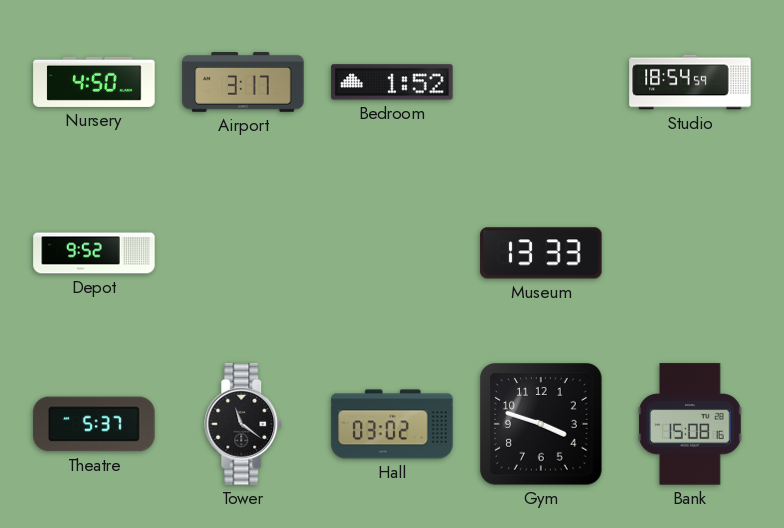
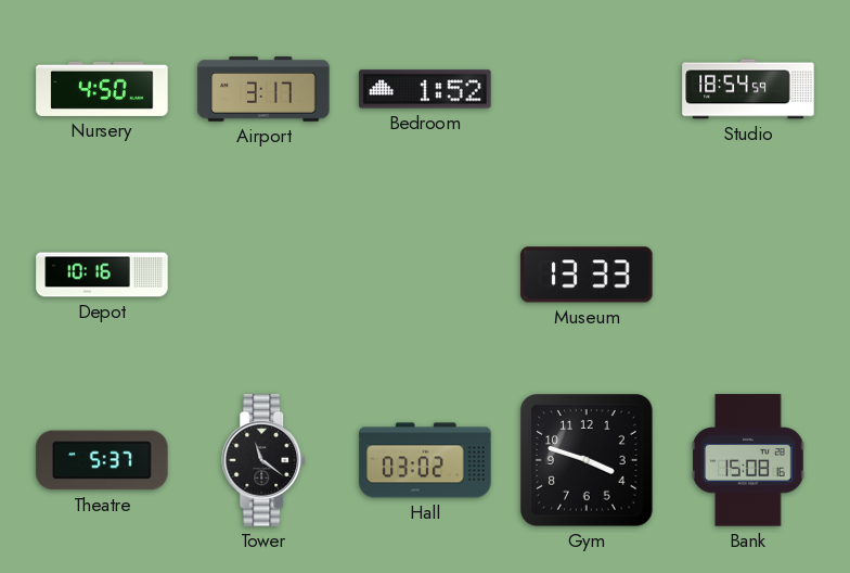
Depot: 9:52 -> 10:16 (102, 275)
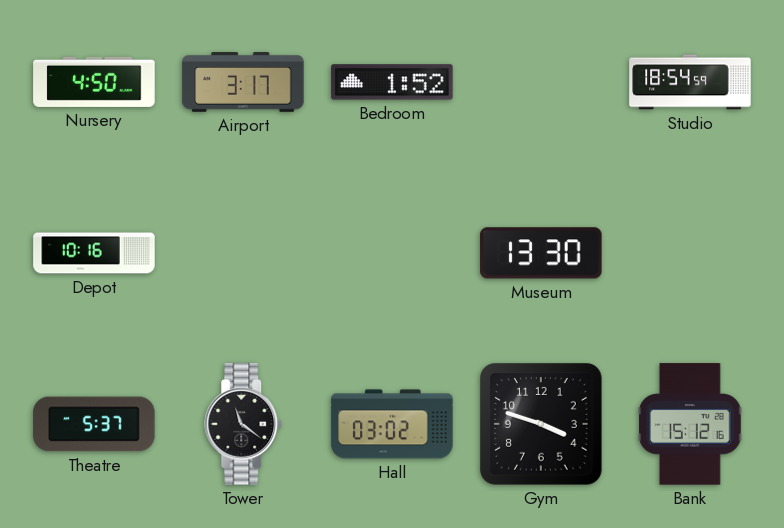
Museum: 13:33 -> 13:30 (541, 253)
Bank: 15:08 -> 15:12 (690, 424)
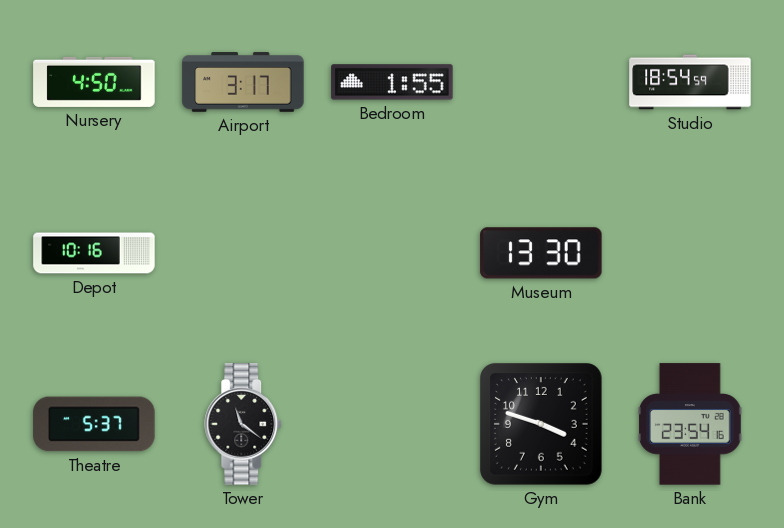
Bedroom: 1:52 -> 1:55 (392, 82)
Hall: 03:02 -> none (392, 424)
Bank: 15:12 -> 23:54 (690, 424)
